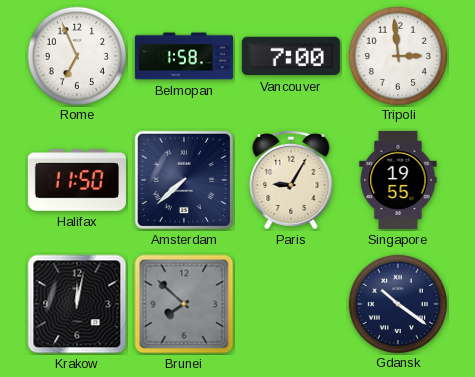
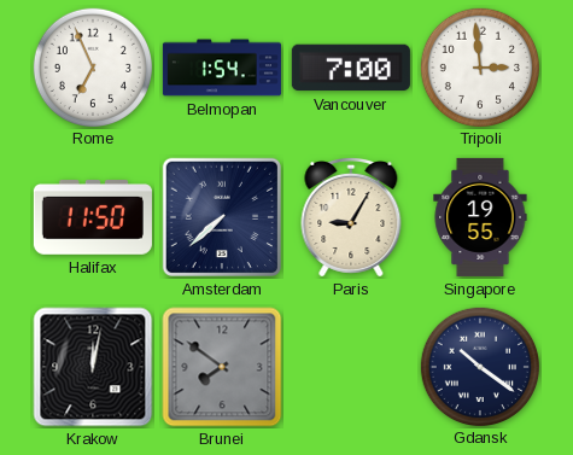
Belmopan: 1:58 -> 1:54 (221, 68)
Brunei: 7:52 -> 7:51 (222, 367)
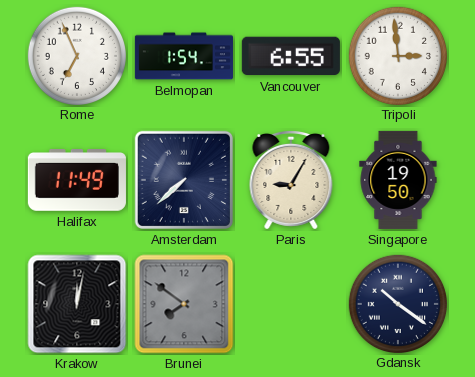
Vancouver: 7:00 -> 6:55 (291, 56)
Halifax: 11:50 -> 11:49 (77, 181)
Singapore: 19:55 -> 19:50 (398, 180)
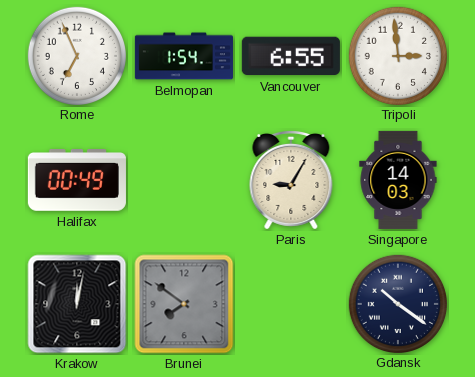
Halifax: 11:49 -> 00:49 (77, 181)
Amsterdam: 7:38 -> none (184, 180)
Singapore: 19:50 -> 14:03 (398, 180)
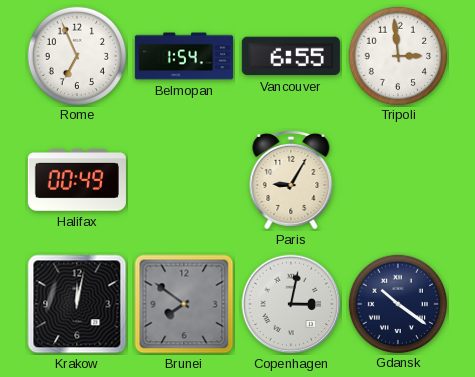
Singapore: 14:03 -> none (398, 180)
Copenhagen: none -> 3:02 (291, 304)
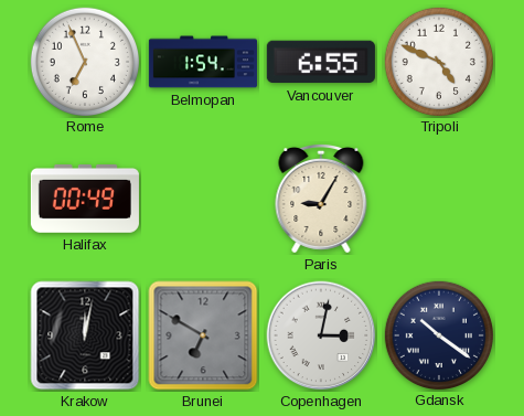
Tripoli: 2:59 -> 4:49 (438, 61)
Brunei: 7:51 -> 6:50 (203, 335)
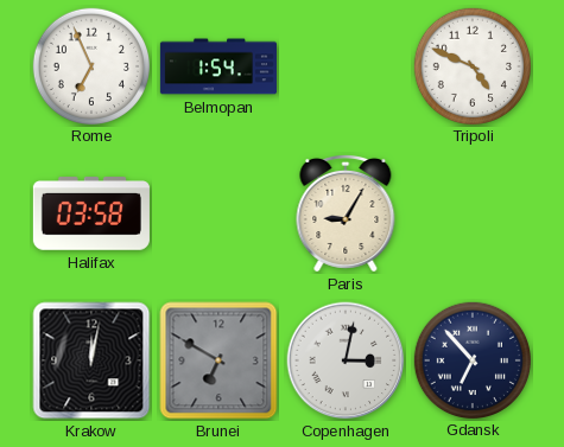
Vancouver: 6:55 -> none (321, 62)
Halifax: 00:49 -> 03:58 (91, 215)
Gdansk: 10:21 -> 6:53 (471, 359)
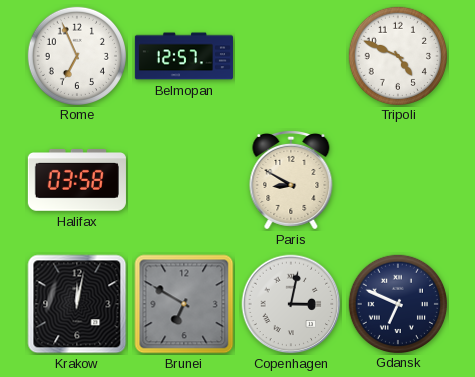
Belmopan: 1:54 -> 12:57 (183, 56)
Paris: 9:05 -> 8:50 (291, 180)
Gdansk: 6:53 -> 6:49 (397, 303)
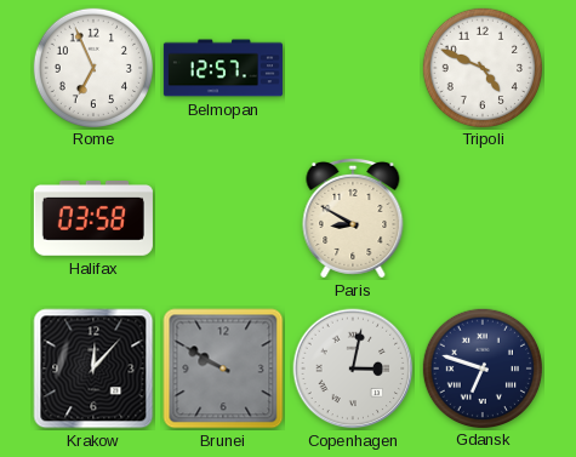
Krakow: 12:02 -> 12:07 (93, 369)
Brunei: 6:50 -> 9:50 (223, 369)
Gdansk: 6:49 -> 6:48 (481, 367)
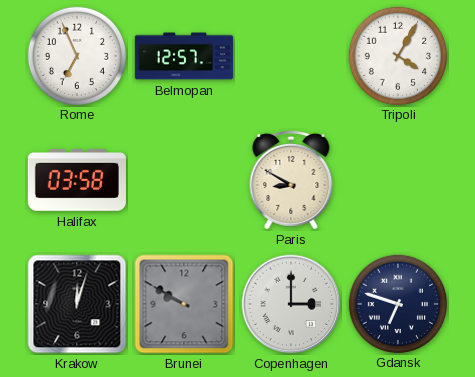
Tripoli: 4:49 -> 4:05 (397, 55)
Krakow: 12:07 -> 12:03 (77, 304)
Copenhagen: 3:02 -> 3:00 (291, 304)
